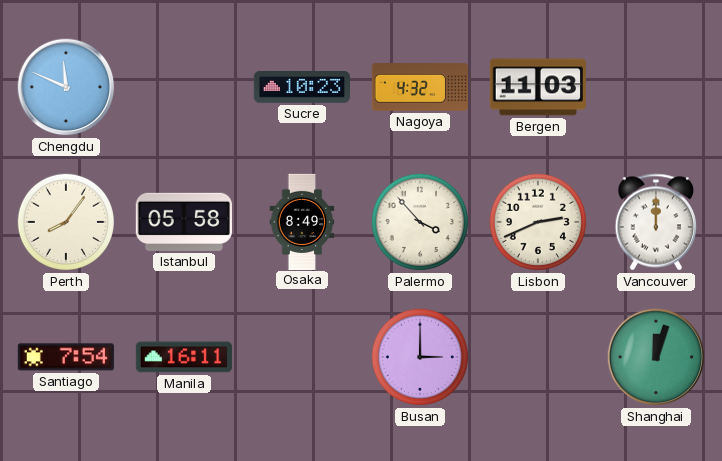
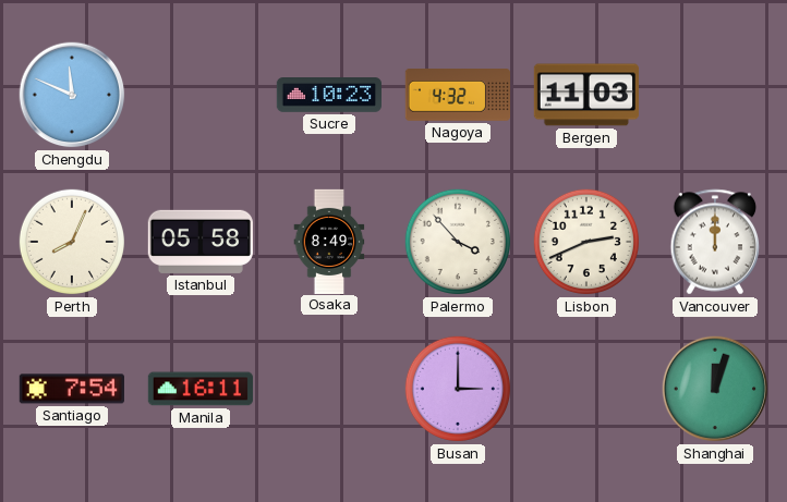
Perth: 8:06 -> 8:04 (72, 242)
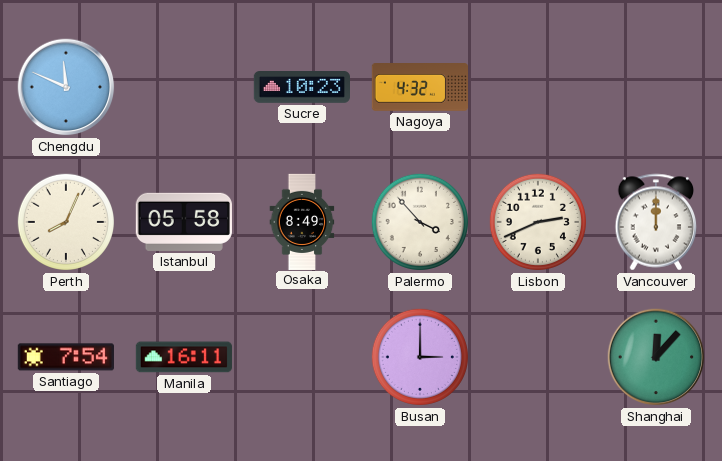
Bergen: 11:03 -> none (586, 95)
Shanghai: 12:03 -> 12:07 (656, 357)
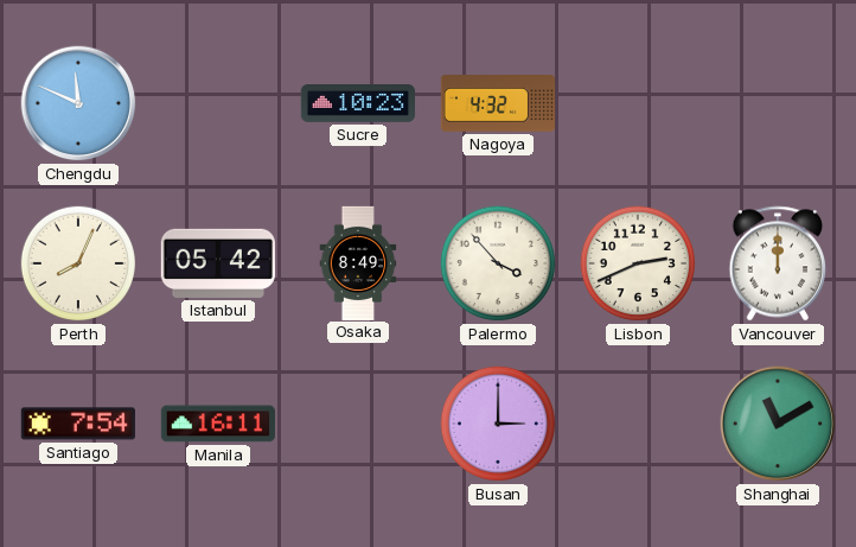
Istanbul: 05:58 -> 05:42 (218, 263)
Shanghai: 12:07 -> 11:10 (778, 424)
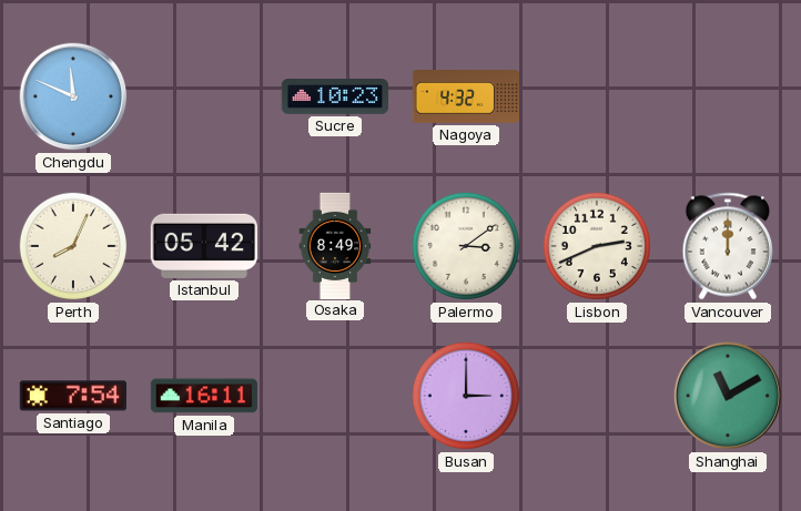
Palermo: 3:53 -> 3:09 (466, 246)
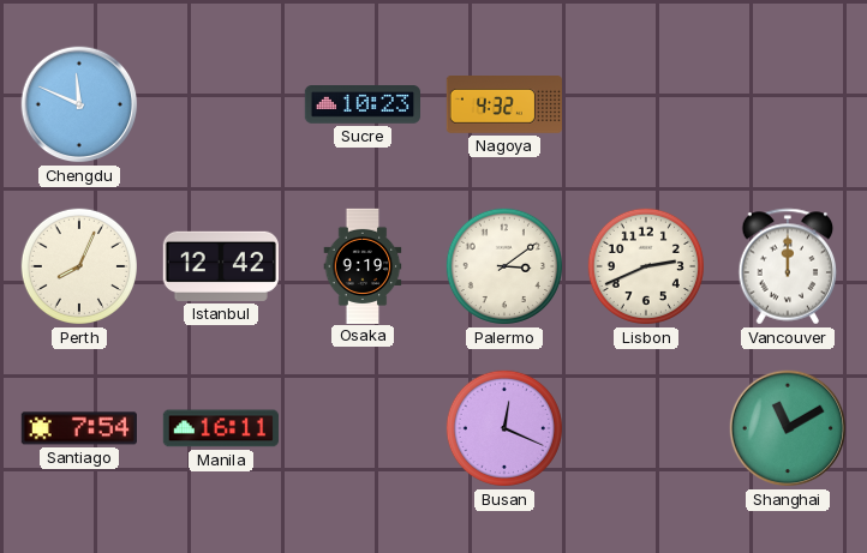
Istanbul: 05:42 -> 12:42 (221, 266)
Osaka: 8:49 -> 9:19 (363, 265)
Busan: 3:00 -> 12:19 (504, 428)
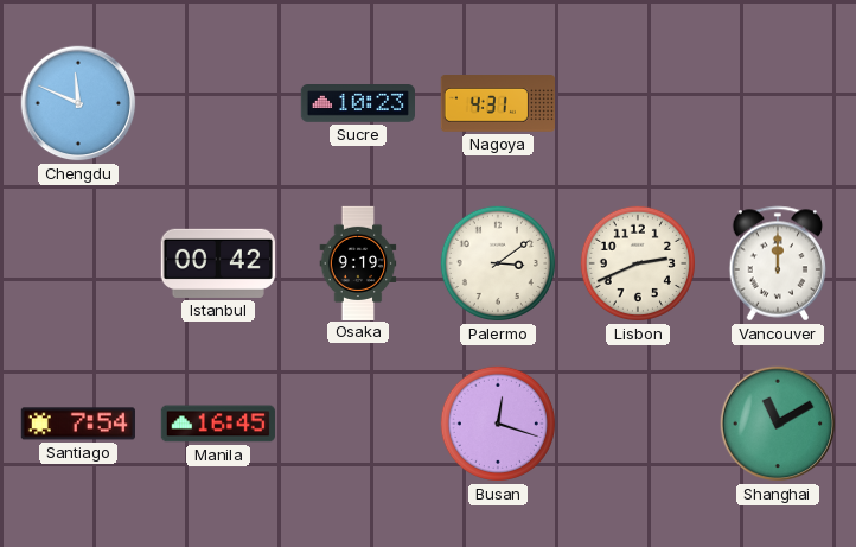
Nagoya: 4:32 -> 4:31 (497, 104)
Perth: 8:04 -> none (79, 266)
Istanbul: 12:42 -> 00:42 (218, 263)
Manila: 16:11 -> 16:45 (218, 424)
Busan: 12:19 -> 12:18 (498, 424)
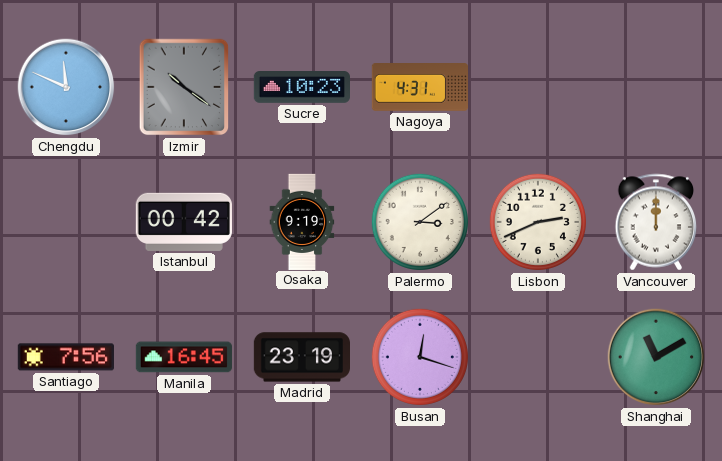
Izmir: none -> 10:21 (184, 87)
Santiago: 7:54 -> 7:56 (66, 357)
Madrid: none -> 23:19 (301, 357)
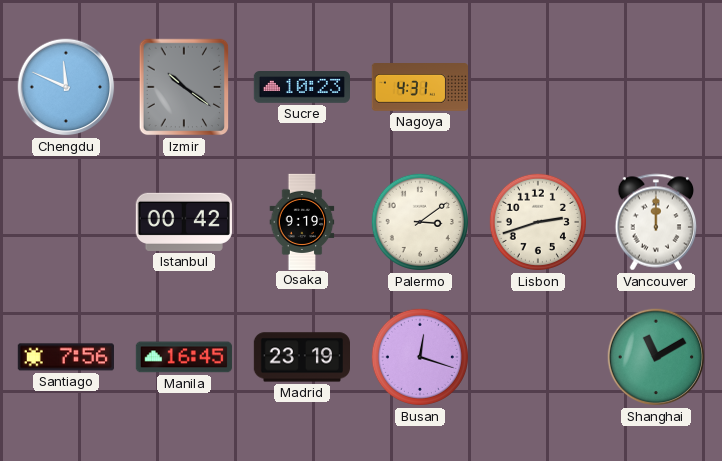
Lisbon: 2:41 -> 2:42 (538, 222)
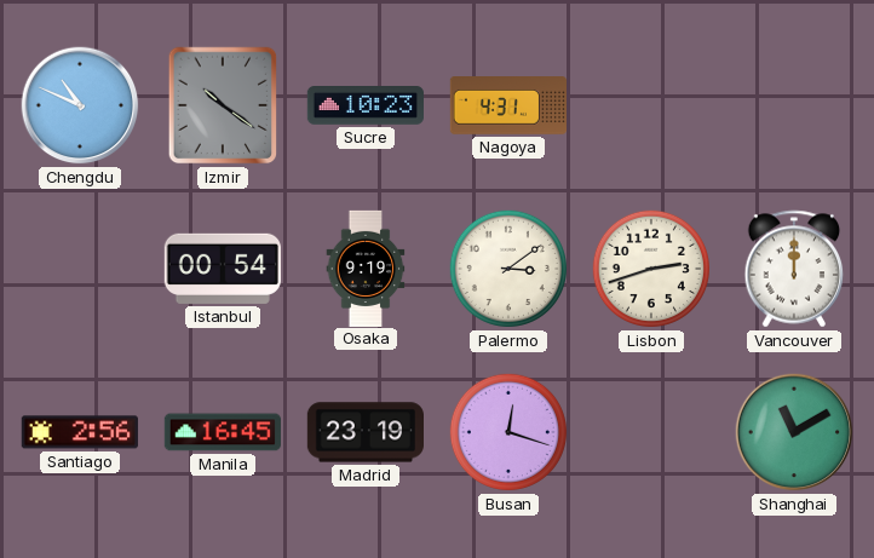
Chengdu: 11:49 -> 10:49 (80, 105)
Istanbul: 00:42 -> 00:54 (223, 269)
Santiago: 7:56 -> 2:56 (80, 432)
